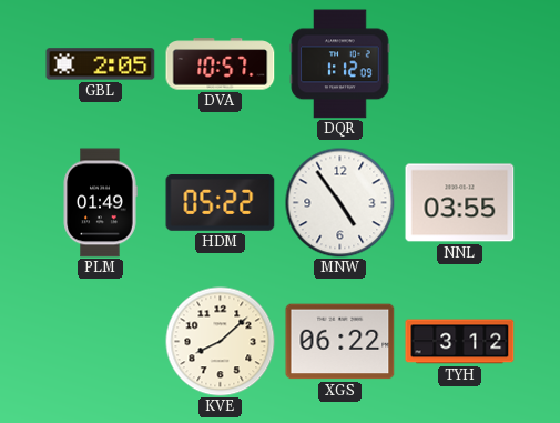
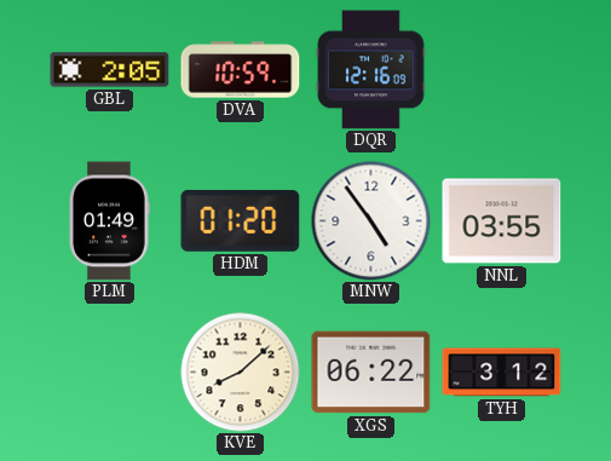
DVA: 10:57 -> 10:59 (241, 70)
DQR: 1:12 -> 12:16 (371, 70)
HDM: 05:22 -> 01:20 (241, 221)
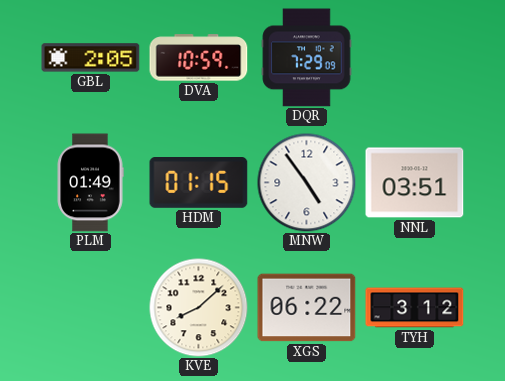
DQR: 12:16 -> 7:29 (307, 58)
HDM: 01:20 -> 01:15 (199, 183)
NNL: 03:55 -> 03:51 (415, 183)
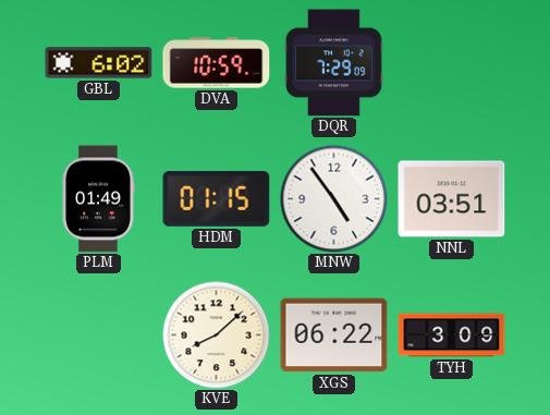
GBL: 2:05 -> 6:02 (99, 63)
TYH: 3:12 -> 3:09 (452, 335)
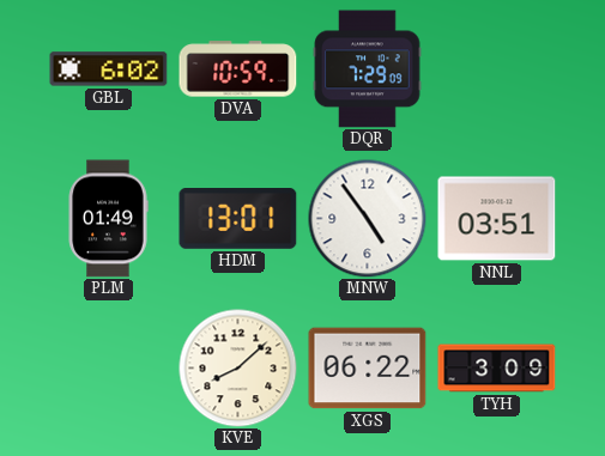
HDM: 01:15 -> 13:01 (238, 219)
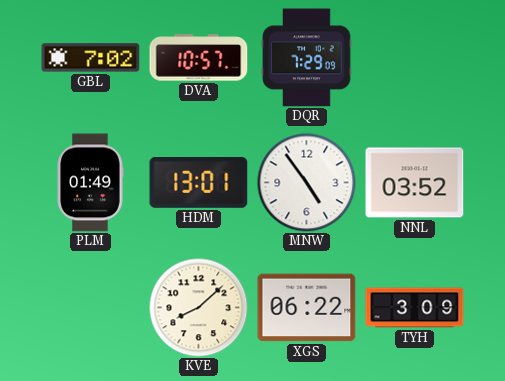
GBL: 6:02 -> 7:02 (91, 58)
DVA: 10:59 -> 10:57 (199, 58)
NNL: 03:51 -> 03:52 (415, 183)
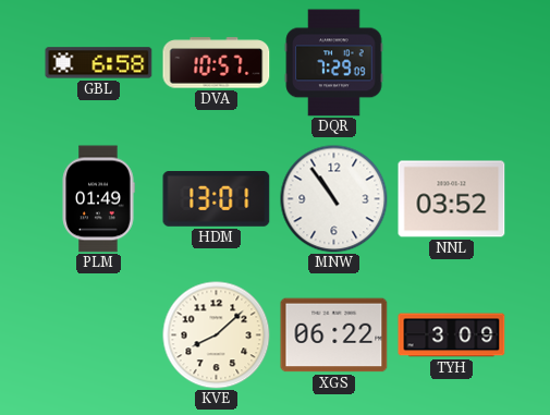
GBL: 7:02 -> 6:58 (99, 63)
MNW: 4:54 -> 10:54 (334, 199)
